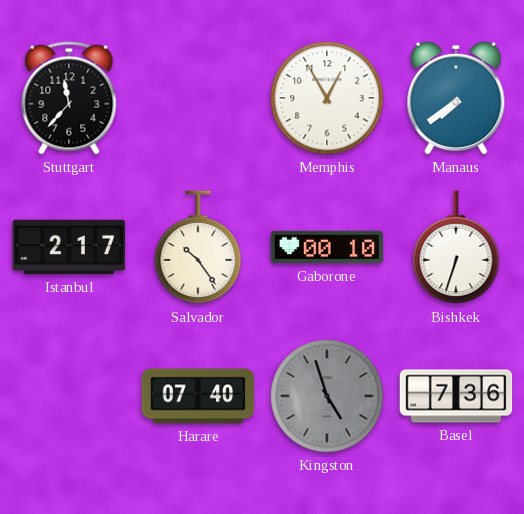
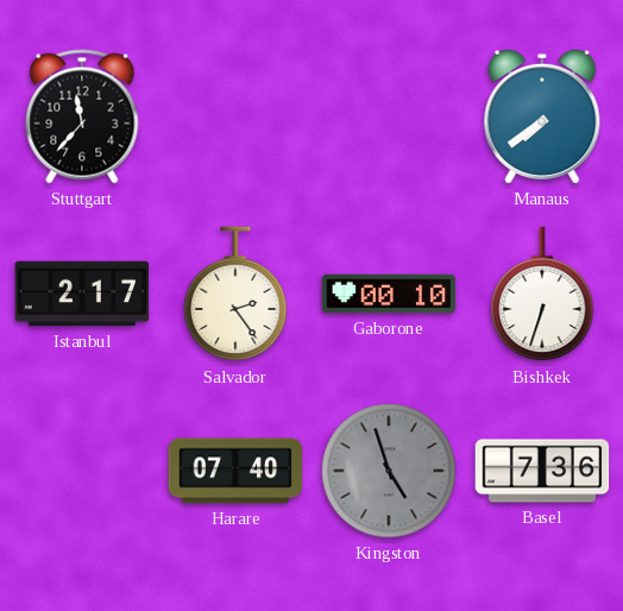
Memphis: 12:55 -> none (327, 98)
Salvador: 10:24 -> 2:24 (235, 295)
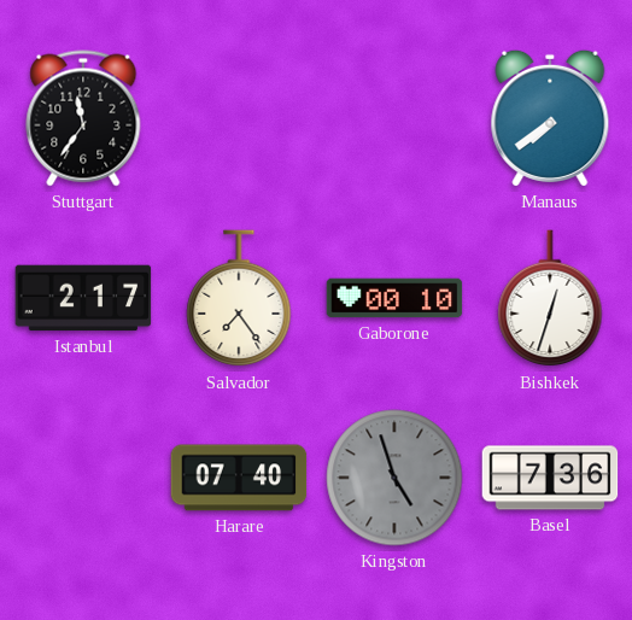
Stuttgart: 11:37 -> 11:36 (83, 118)
Salvador: 2:24 -> 7:24 (239, 299)
Bishkek: 6:33 -> 12:33 (550, 299)
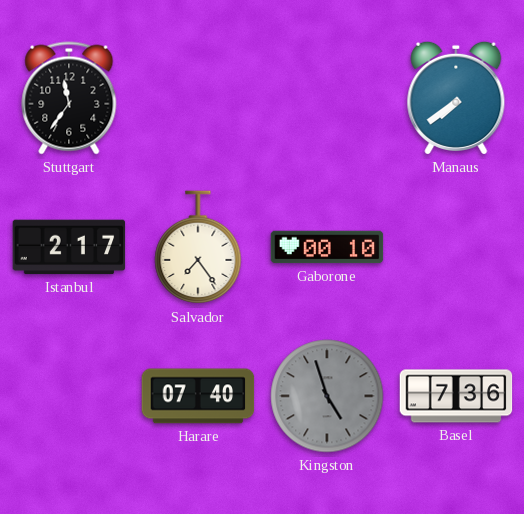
Bishkek: 12:33 -> none (550, 299)
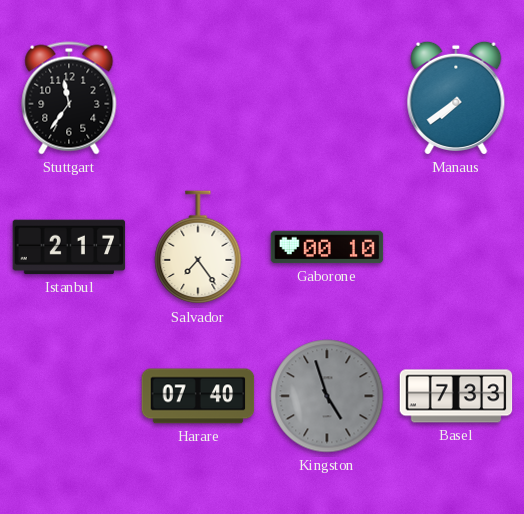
Basel: 7:36 -> 7:33 (456, 396)
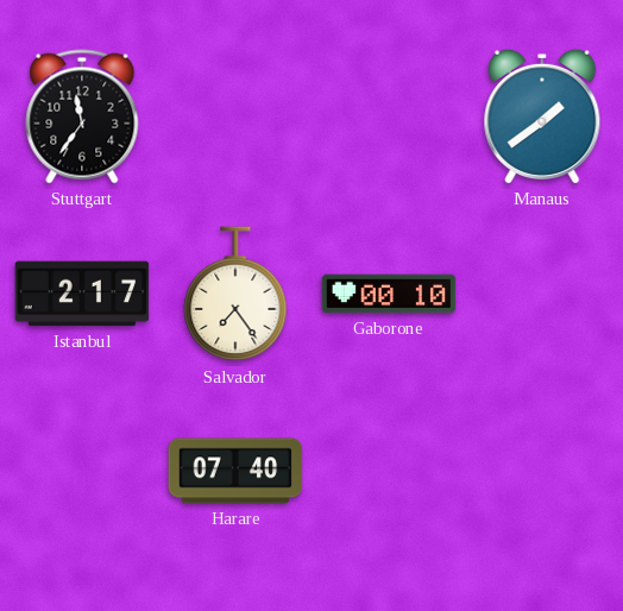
Manaus: 7:39 -> 1:39 (542, 116)
Kingston: 4:57 -> none (327, 396)
Basel: 7:33 -> none (456, 396)
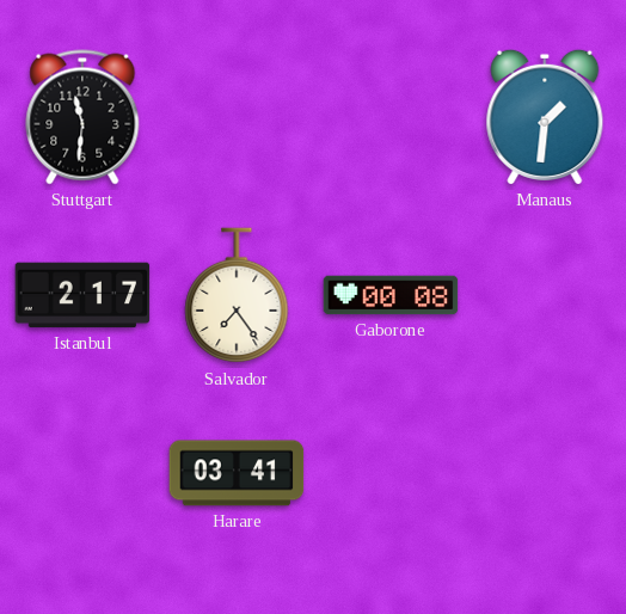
Stuttgart: 11:36 -> 11:31 (82, 117)
Manaus: 1:39 -> 1:31 (545, 117)
Gaborone: 00:10 -> 00:08 (391, 295)
Harare: 07:40 -> 03:41 (237, 473)
